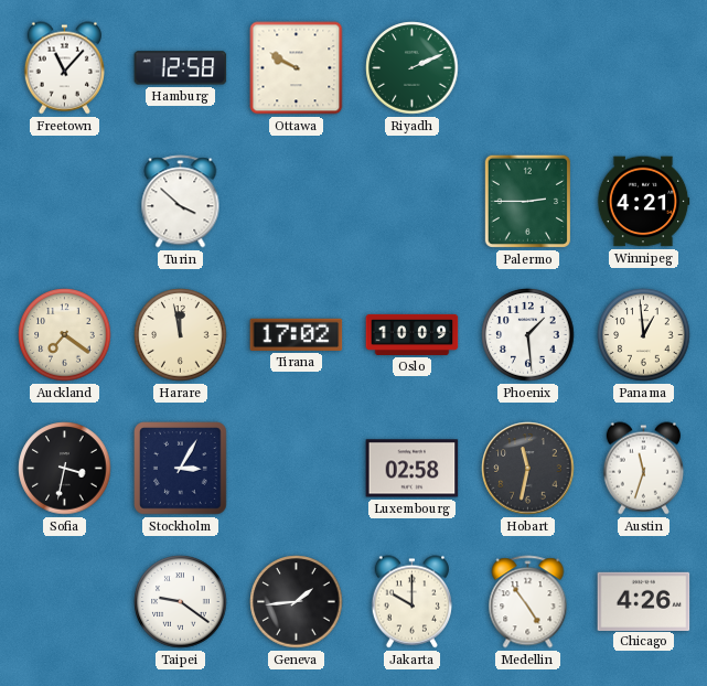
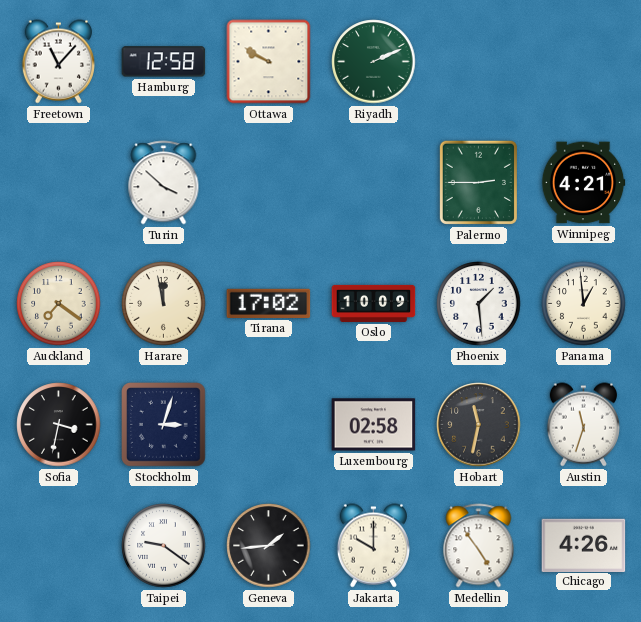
Stockholm: 3:05 -> 3:03 (164, 425)
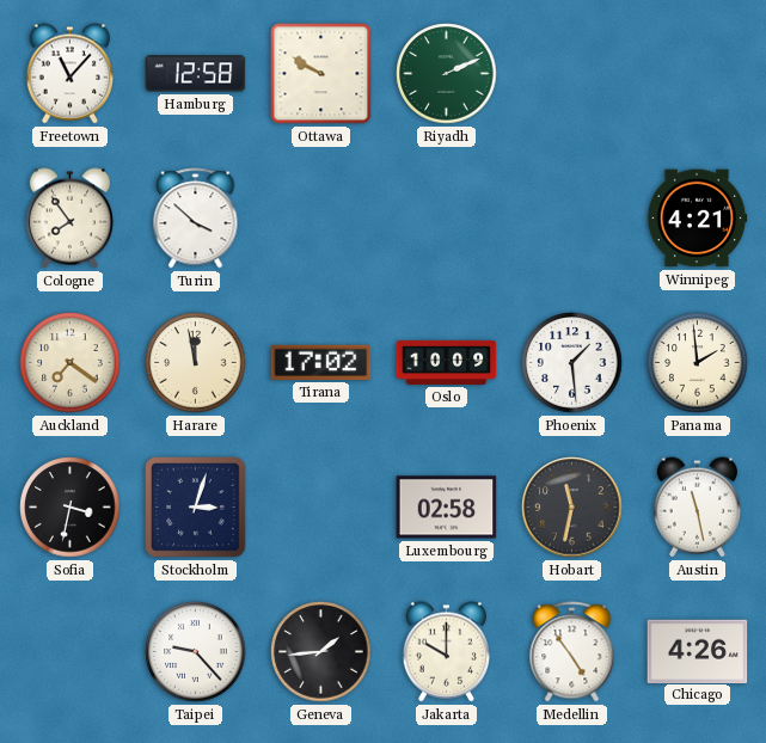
Cologne: none -> 7:54 (69, 219)
Palermo: 2:45 -> none (478, 182)
Panama: 12:59 -> 1:59 (698, 363)
Austin: 11:33 -> 11:28 (697, 508)
Taipei: 9:21 -> 9:23 (196, 652)
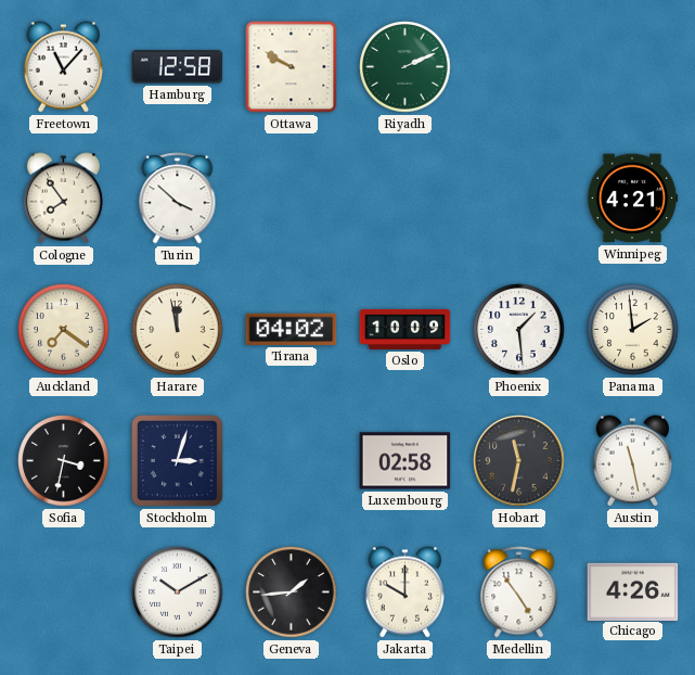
Tirana: 17:02 -> 04:02 (292, 329)
Taipei: 9:23 -> 10:10 (178, 593)
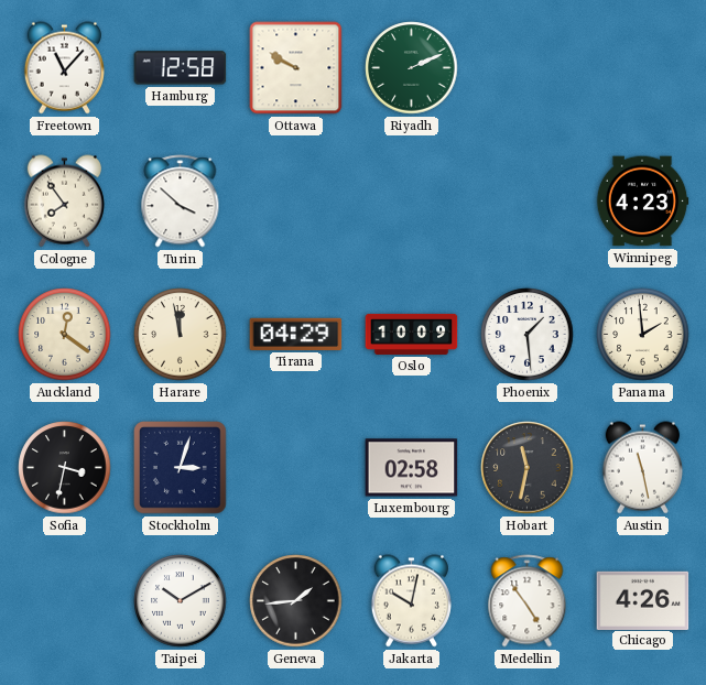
Winnipeg: 4:21 -> 4:23 (642, 202)
Auckland: 7:21 -> 12:21 (65, 335)
Tirana: 04:02 -> 04:29 (296, 334)
Jakarta: 10:00 -> 10:02 (411, 601)
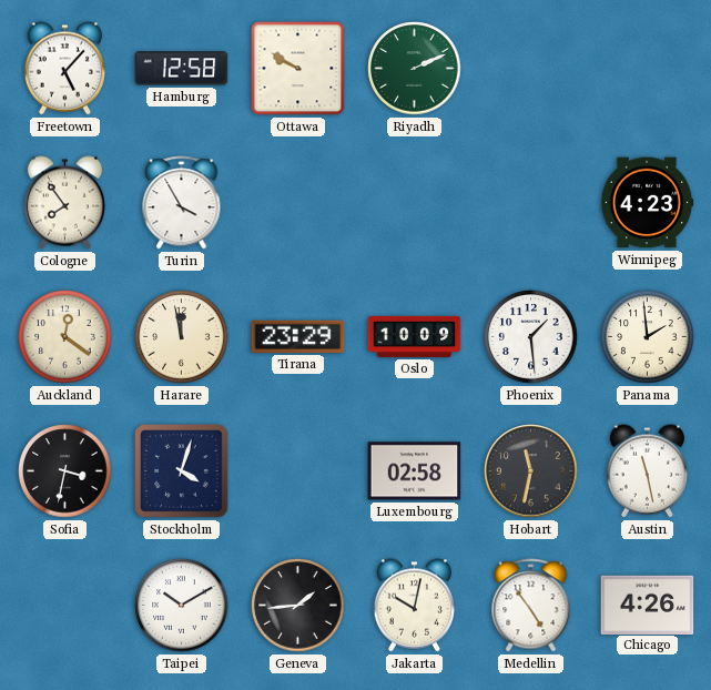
Freetown: 11:07 -> 5:07 (64, 69)
Turin: 3:52 -> 3:55 (182, 203)
Tirana: 04:29 -> 23:29 (298, 336)
Stockholm: 3:03 -> 4:03 (182, 471)
